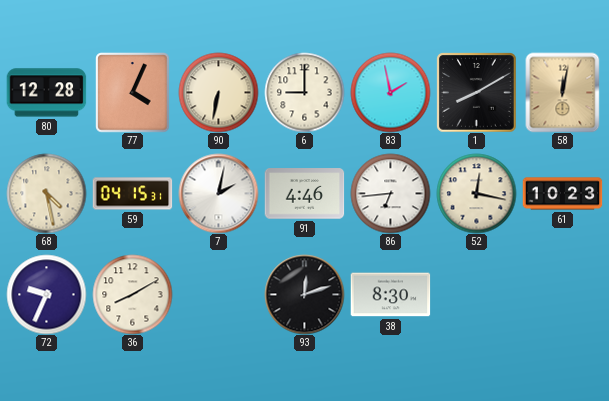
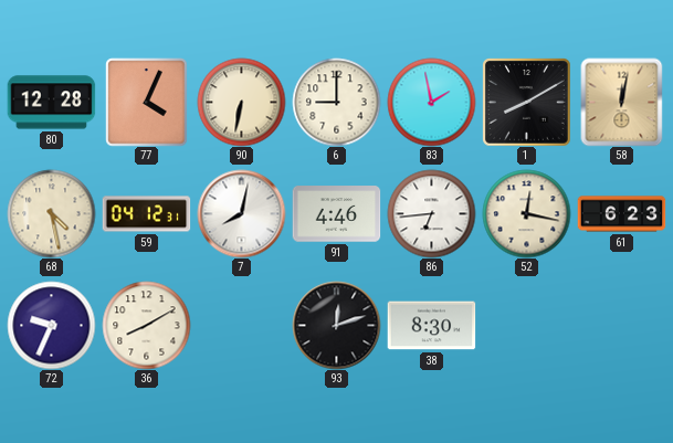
59: 04:15 -> 04:12 (146, 214)
7: 2:02 -> 8:02 (241, 213)
61: 10:23 -> 6:23 (621, 214)
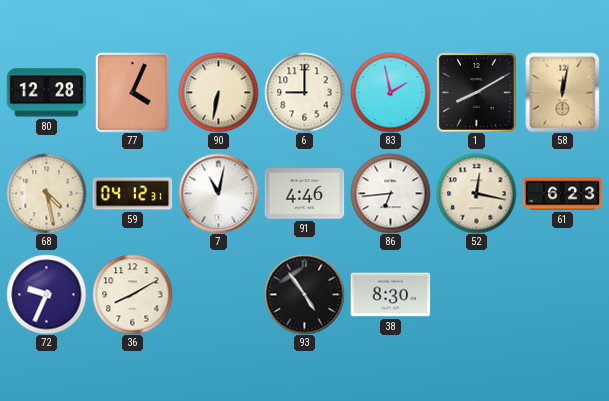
7: 8:02 -> 11:02 (218, 193)
93: 12:12 -> 4:54 (304, 294)
